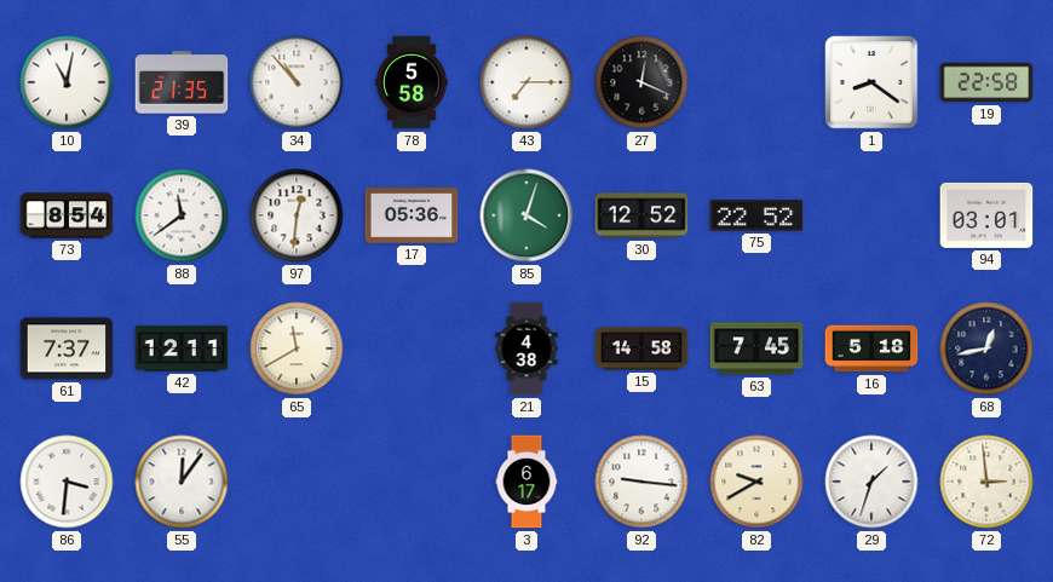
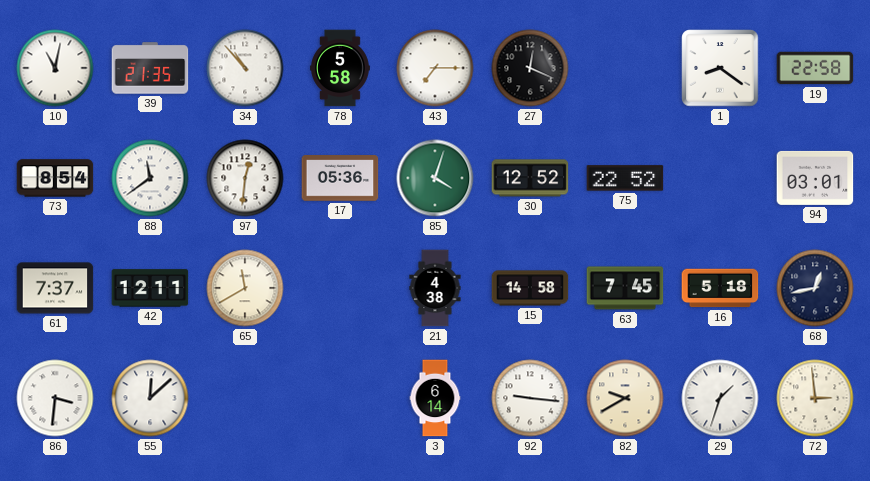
55: 12:06 -> 12:08 (150, 398)
3: 6:17 -> 6:14 (435, 398)
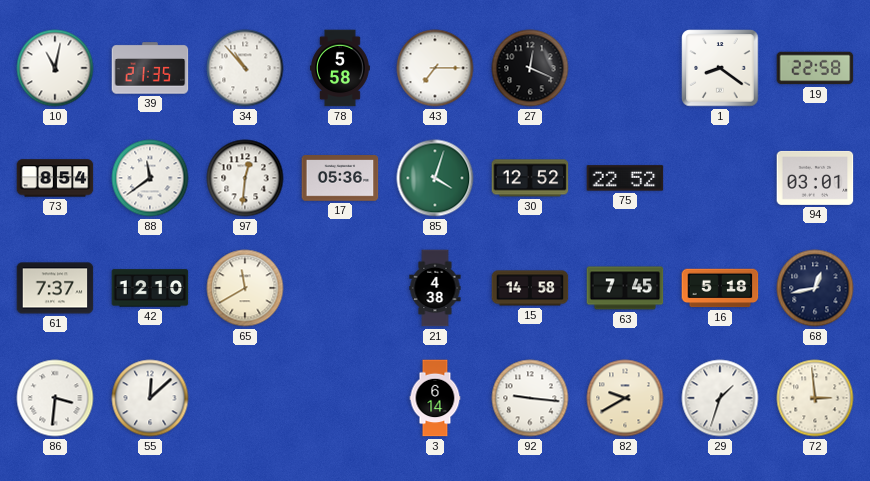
42: 12:11 -> 12:10 (150, 288)
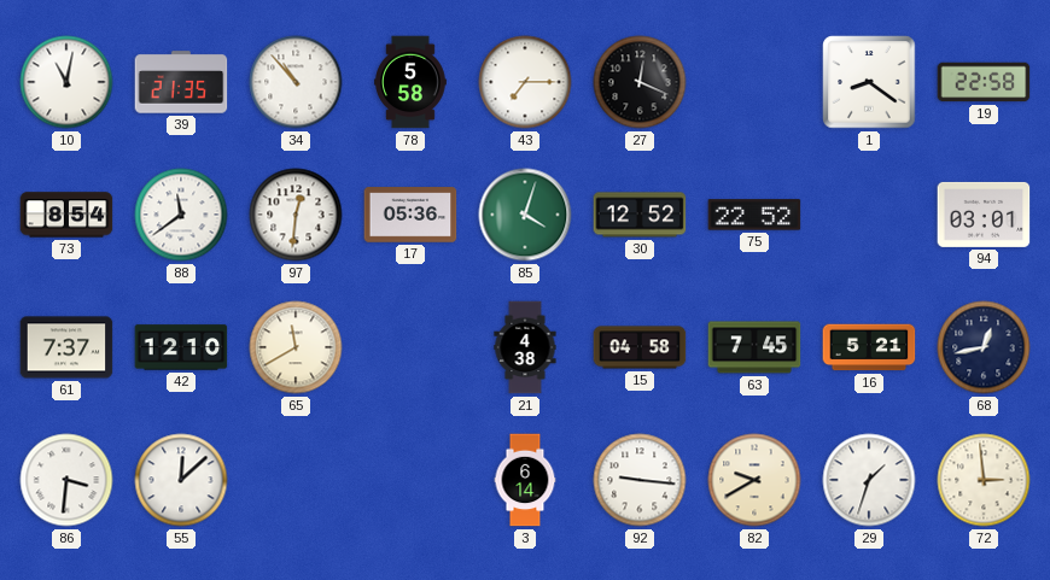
15: 14:58 -> 04:58 (640, 347)
16: 5:18 -> 5:21 (869, 347)
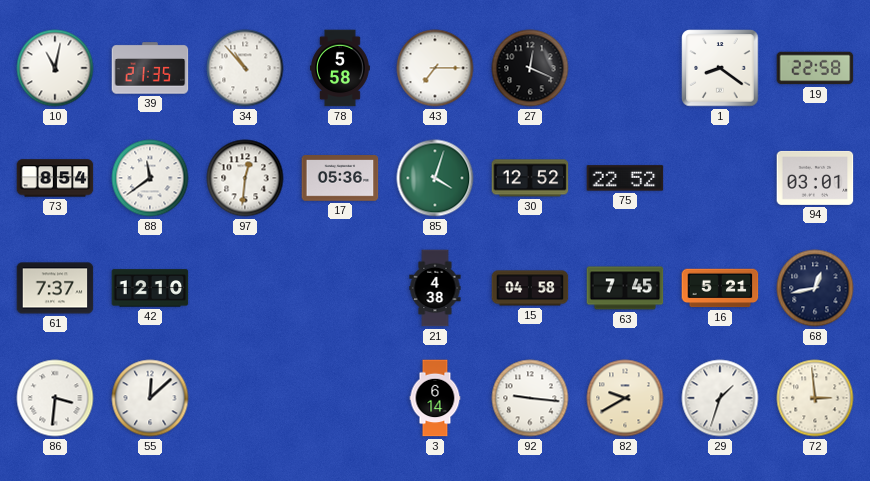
65: 11:40 -> none (296, 347)
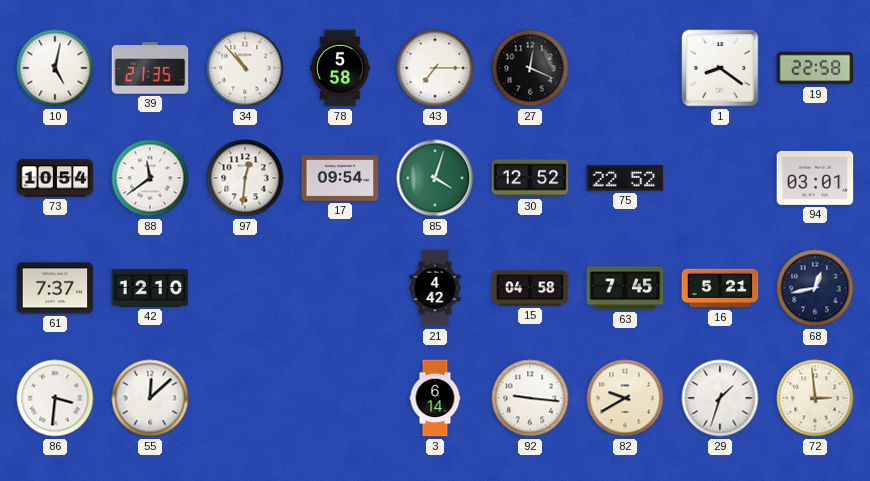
10: 11:02 -> 5:02 (55, 68)
73: 8:54 -> 10:54 (55, 178)
17: 05:36 -> 09:54 (340, 178)
21: 4:38 -> 4:42 (435, 288)
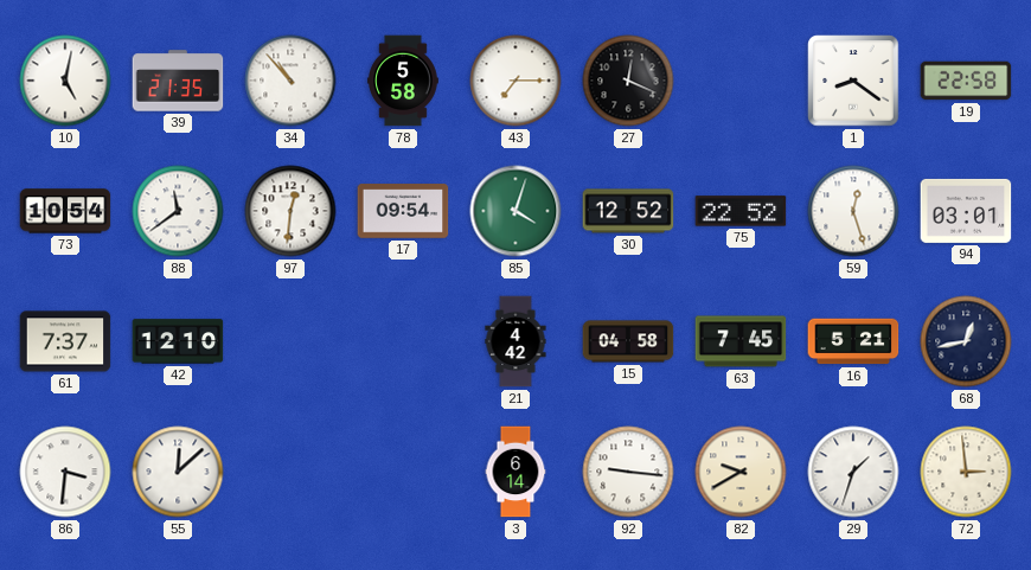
59: none -> 12:27 (853, 211)
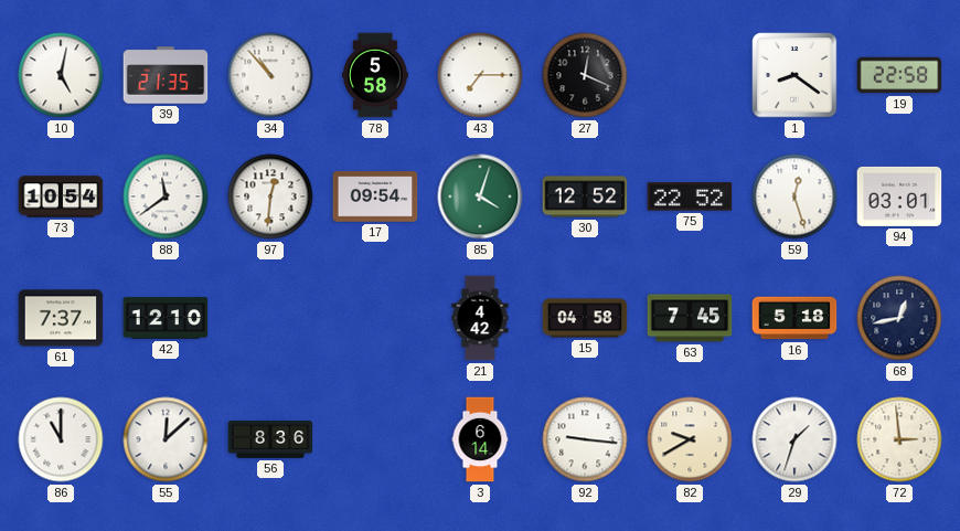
16: 5:21 -> 5:18 (794, 318)
86: 3:31 -> 11:00 (61, 439)
56: none -> 8:36 (270, 439)
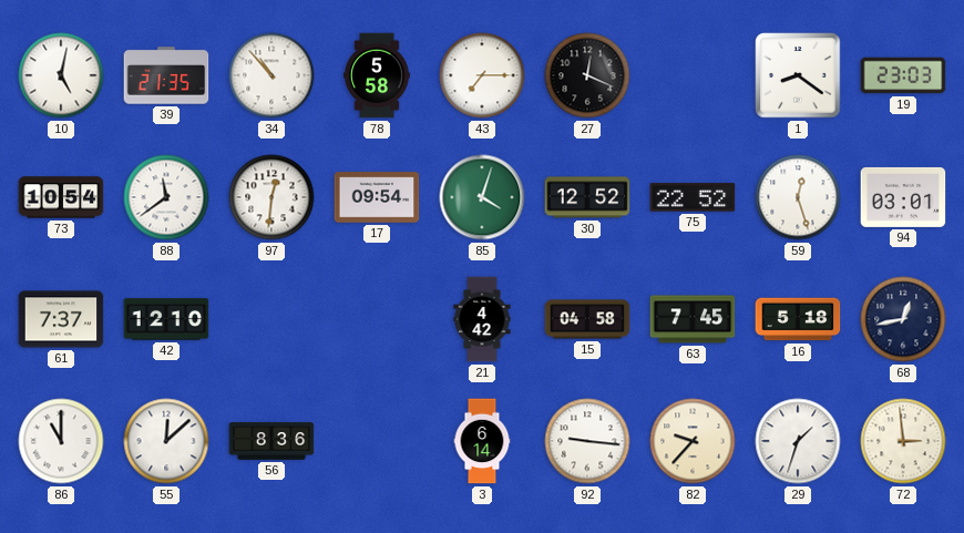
19: 22:58 -> 23:03 (903, 75)
82: 9:40 -> 9:37 (693, 441)
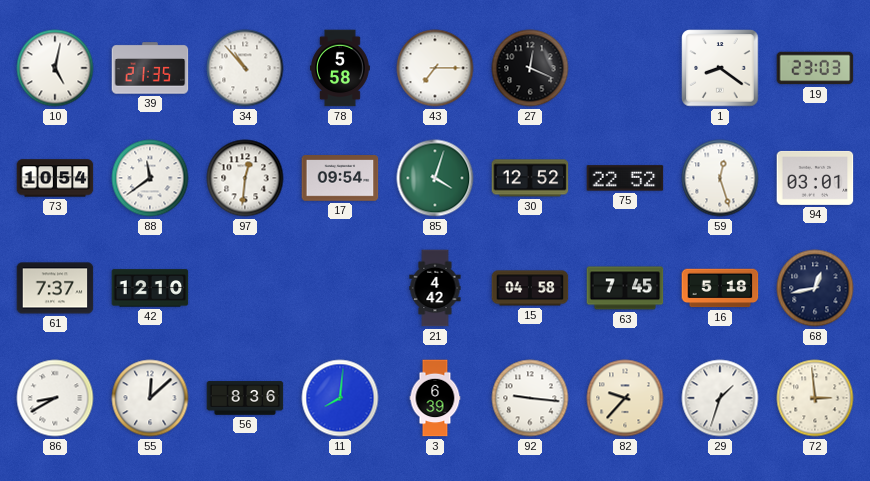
86: 11:00 -> 8:40 (55, 398)
11: none -> 8:01 (340, 398)
3: 6:14 -> 6:39 (435, 398)
